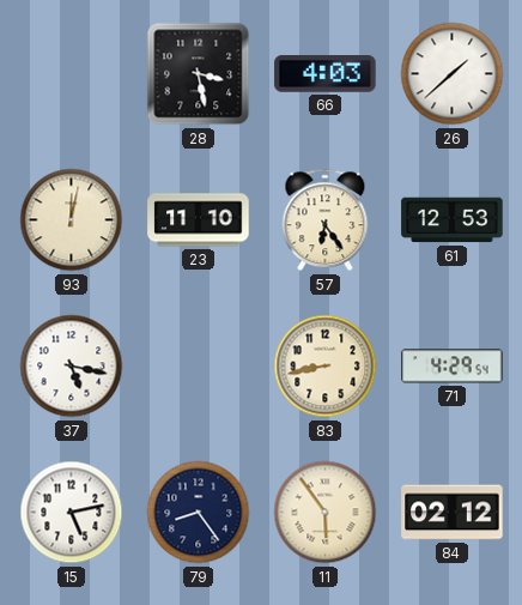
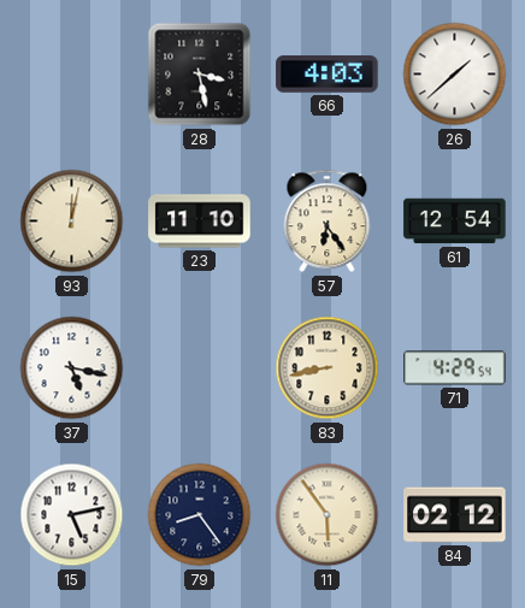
61: 12:53 -> 12:54 (455, 222)
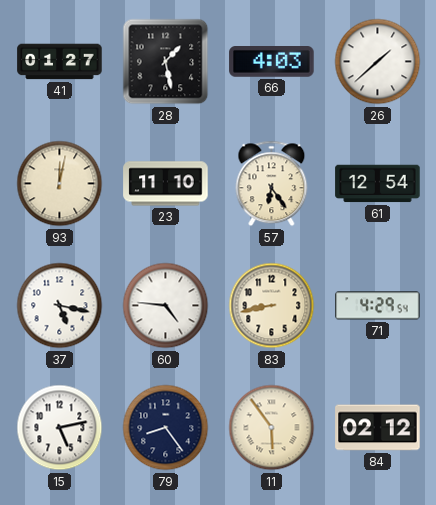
41: none -> 01:27 (60, 62)
28: 3:28 -> 1:28 (166, 62)
60: none -> 4:46 (166, 306)
